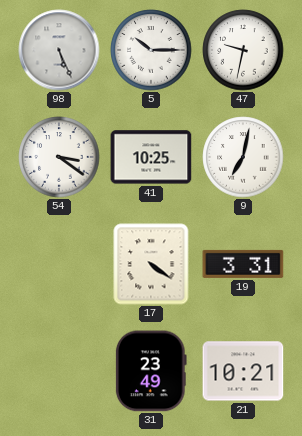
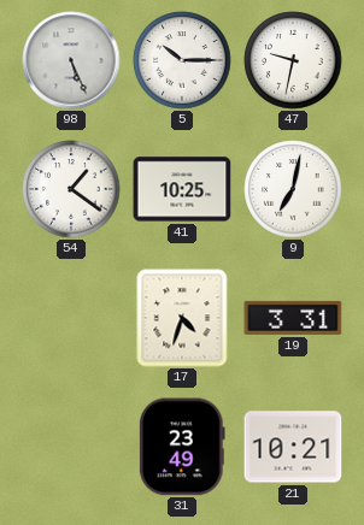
54: 3:21 -> 1:21 (71, 189)
17: 4:21 -> 4:33 (182, 318)
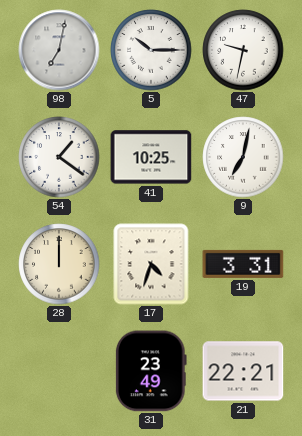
98: 5:26 -> 7:02 (59, 50)
28: none -> 12:00 (59, 264)
21: 10:21 -> 22:21 (243, 371)
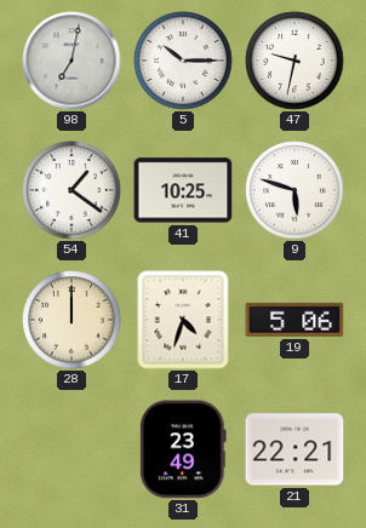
9: 7:02 -> 5:48 (294, 190)
19: 3:31 -> 5:06 (294, 320)
